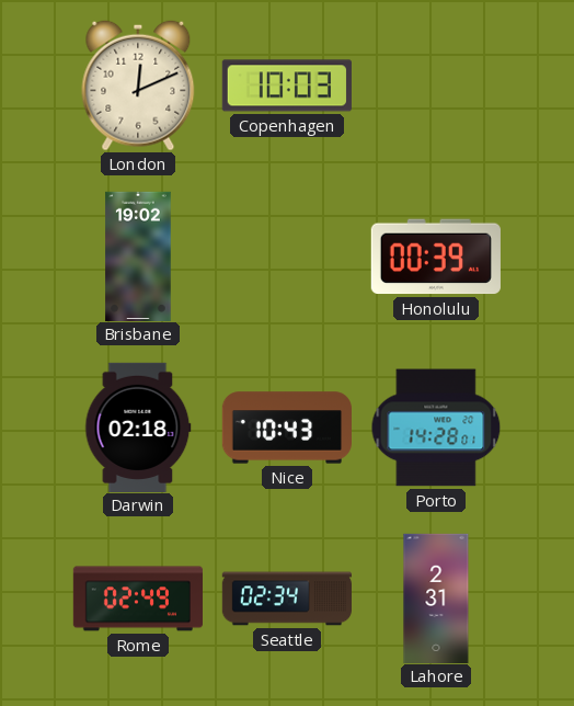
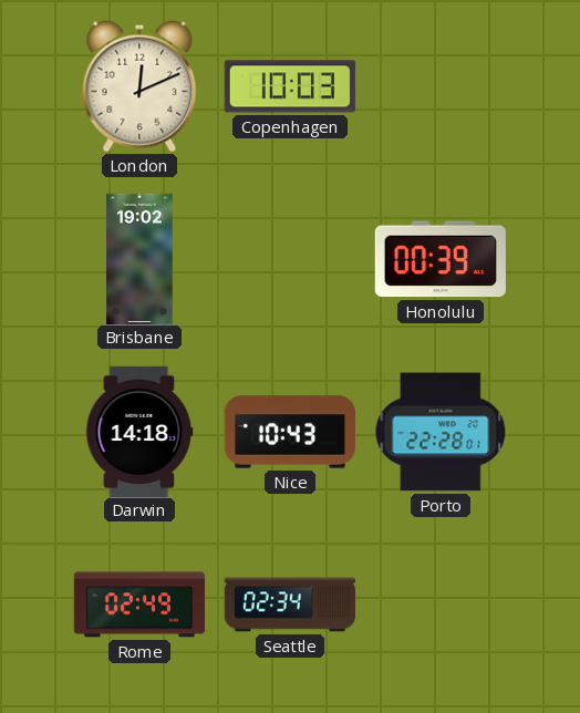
Darwin: 02:18 -> 14:18 (139, 431)
Porto: 14:28 -> 22:28 (441, 432)
Lahore: 2:31 -> none (436, 597)
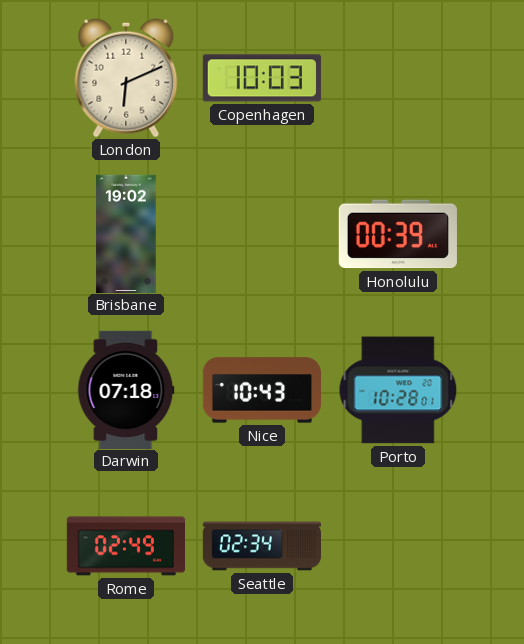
London: 12:11 -> 6:11 (126, 78)
Darwin: 14:18 -> 07:18 (126, 389)
Porto: 22:28 -> 10:28 (398, 390)
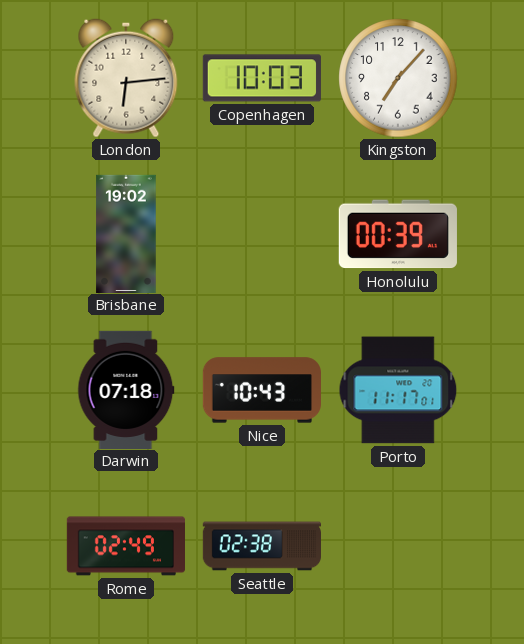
London: 6:11 -> 6:14 (126, 78)
Kingston: none -> 7:07 (398, 78)
Porto: 10:28 -> 11:17 (398, 390)
Seattle: 02:34 -> 02:38 (262, 546)
